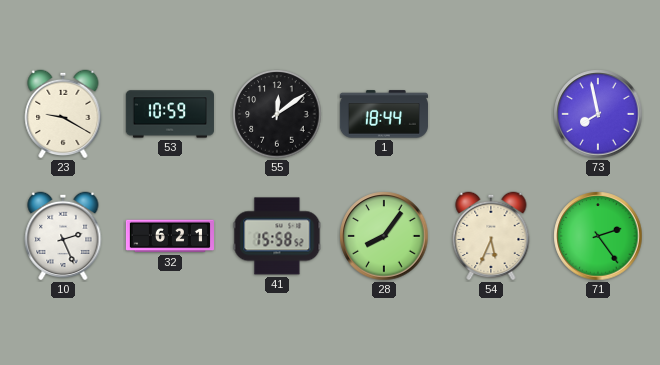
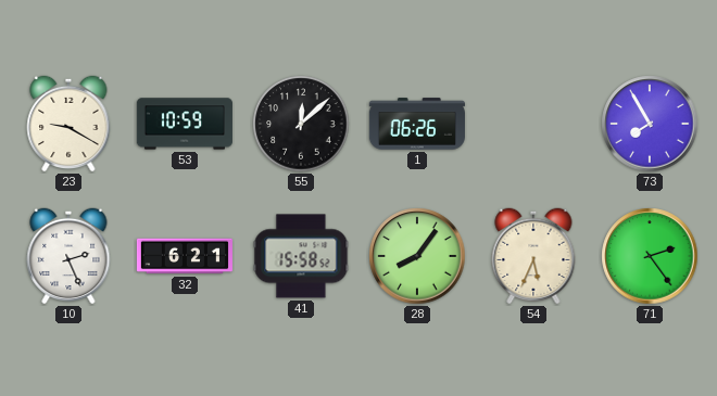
55: 12:09 -> 12:08 (301, 124)
1: 18:44 -> 06:26 (417, 124)
73: 7:58 -> 7:55 (650, 124)
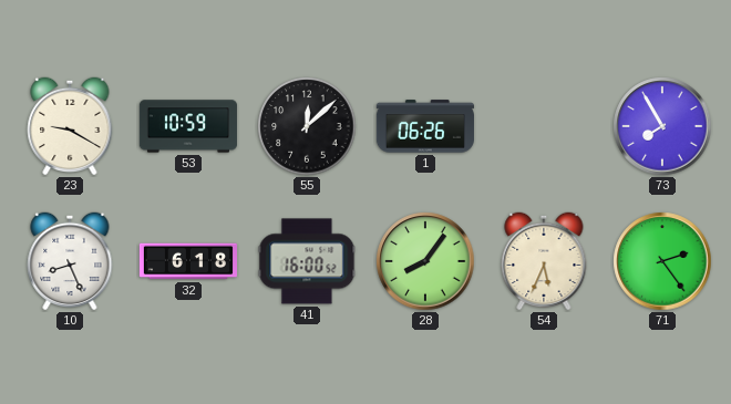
10: 2:26 -> 8:26 (70, 261)
32: 6:21 -> 6:18 (188, 261)
41: 15:58 -> 16:00 (307, 261)
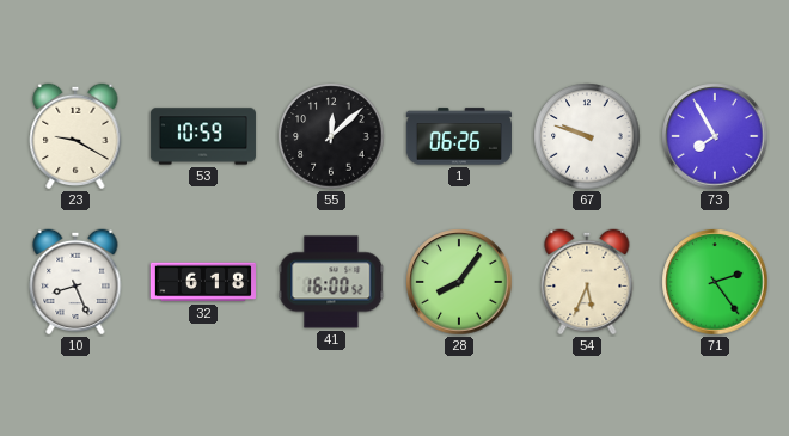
67: none -> 9:48 (587, 136)
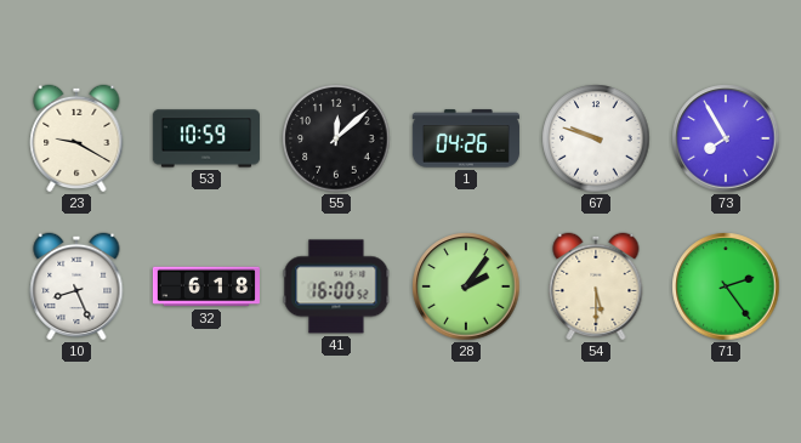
1: 06:26 -> 04:26 (466, 138)
28: 8:06 -> 2:06 (466, 286)
54: 5:34 -> 5:30 (596, 286)
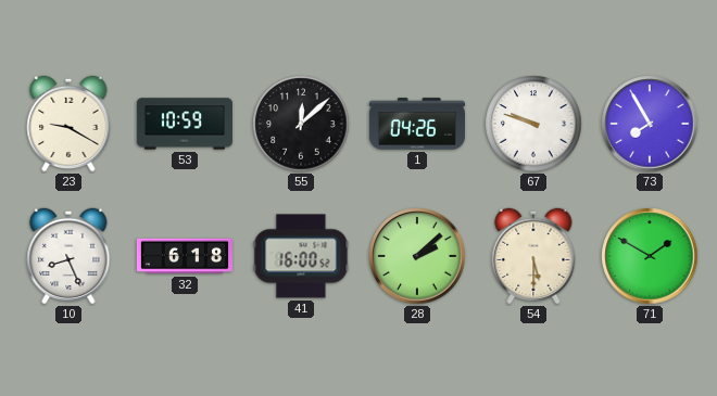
28: 2:06 -> 2:08 (417, 256)
71: 2:24 -> 1:50 (650, 256)
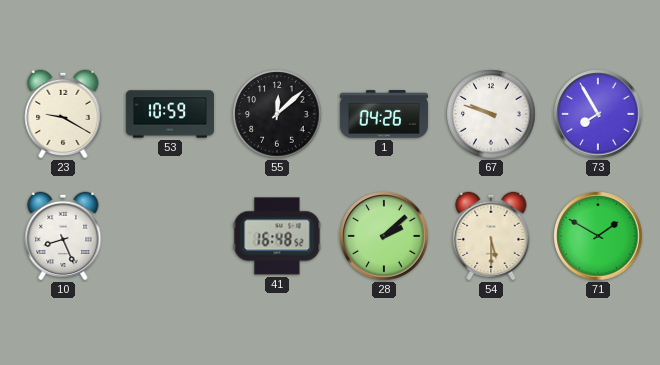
32: 6:18 -> none (185, 256)
41: 16:00 -> 16:48 (277, 236)
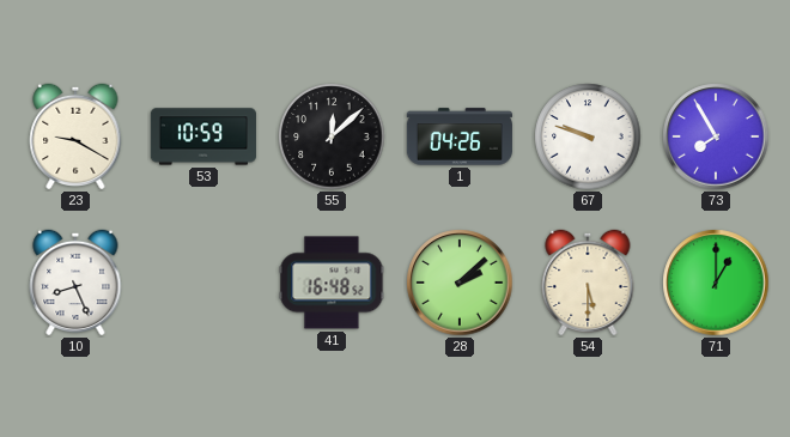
71: 1:50 -> 1:00 (716, 283)
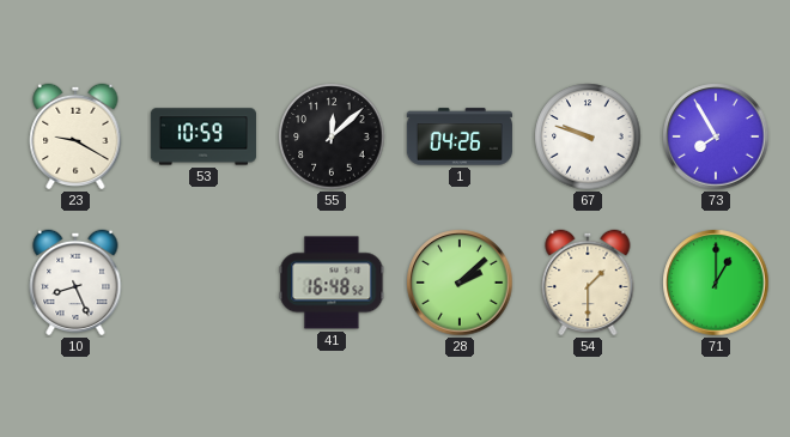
54: 5:30 -> 1:30 (588, 283)
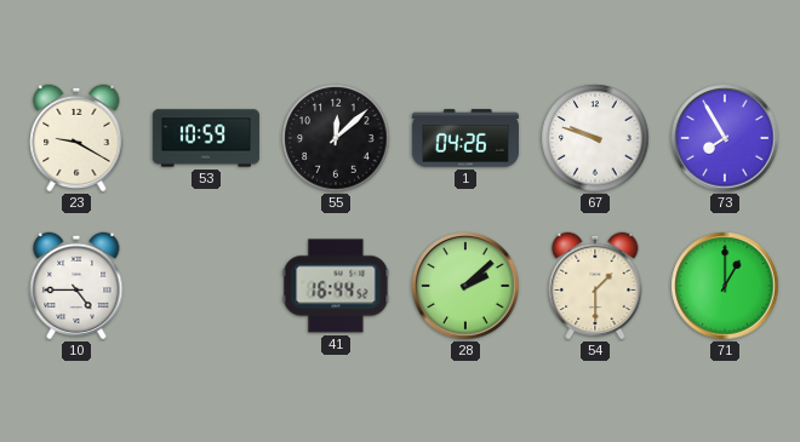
10: 8:26 -> 4:45 (76, 286)
41: 16:48 -> 16:44 (336, 286)
